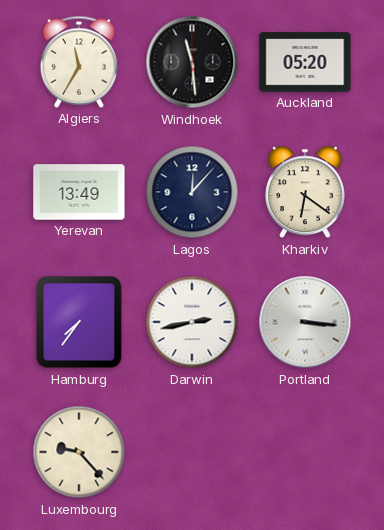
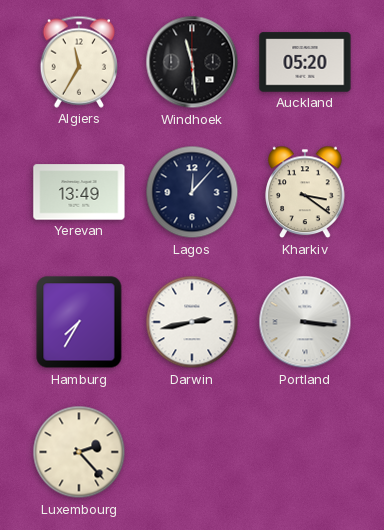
Kharkiv: 6:21 -> 3:21 (305, 192)
Hamburg: 7:36 -> 7:35 (79, 322)
Luxembourg: 9:23 -> 2:23 (79, 452)
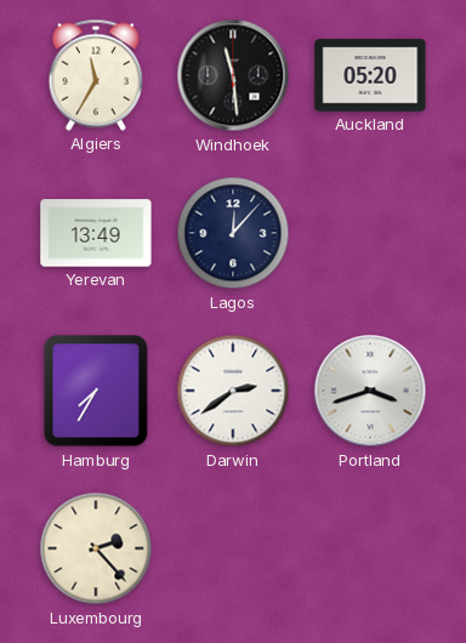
Kharkiv: 3:21 -> none (305, 192)
Darwin: 2:43 -> 2:39 (233, 391)
Portland: 3:16 -> 3:42 (370, 391)
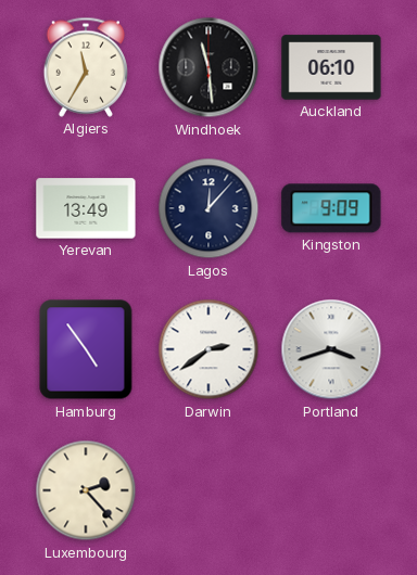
Auckland: 05:20 -> 06:10 (331, 67)
Kingston: none -> 9:09 (331, 208)
Hamburg: 7:35 -> 4:54 (86, 349)
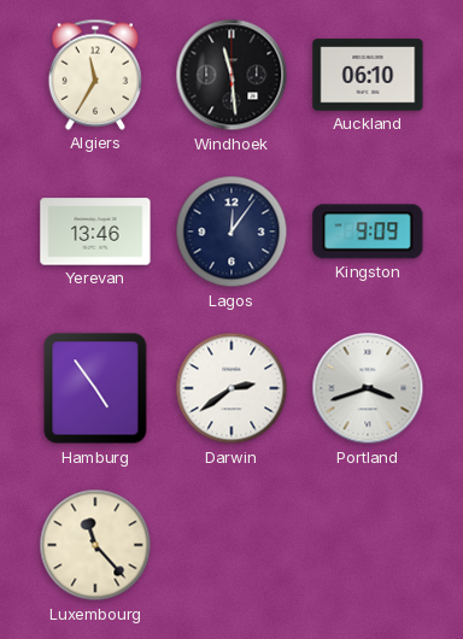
Yerevan: 13:49 -> 13:46 (95, 231)
Lagos: 12:07 -> 12:06 (231, 231)
Luxembourg: 2:23 -> 11:23 (95, 545)
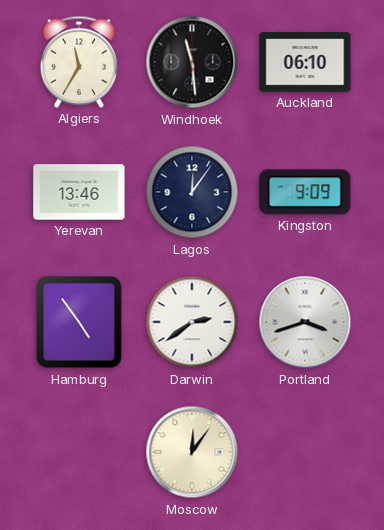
Luxembourg: 11:23 -> none (95, 545)
Moscow: none -> 12:06 (192, 452)
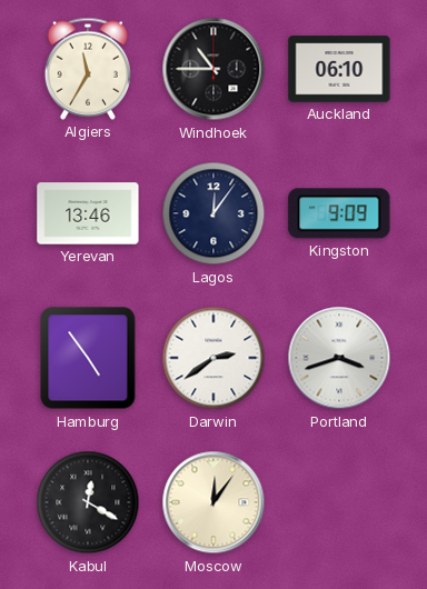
Windhoek: 11:29 -> 10:45 (213, 69)
Kabul: none -> 12:20 (88, 502)
